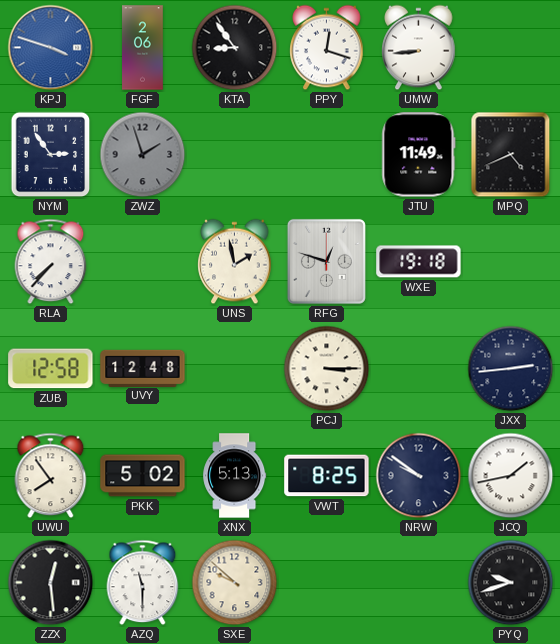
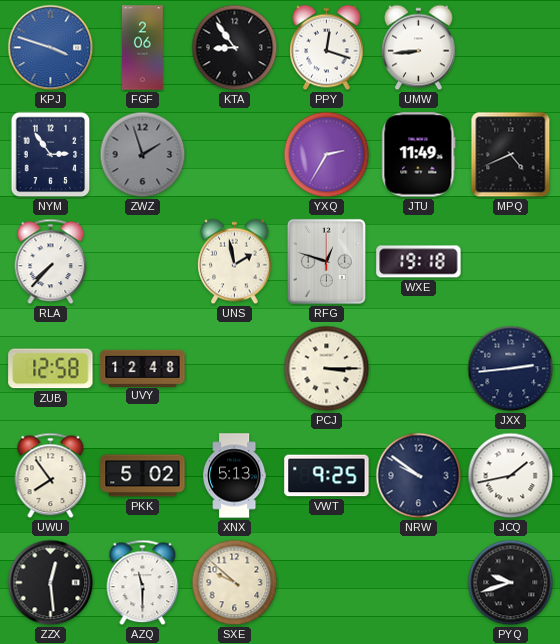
YXQ: none -> 2:35 (327, 155)
VWT: 8:25 -> 9:25 (327, 476)
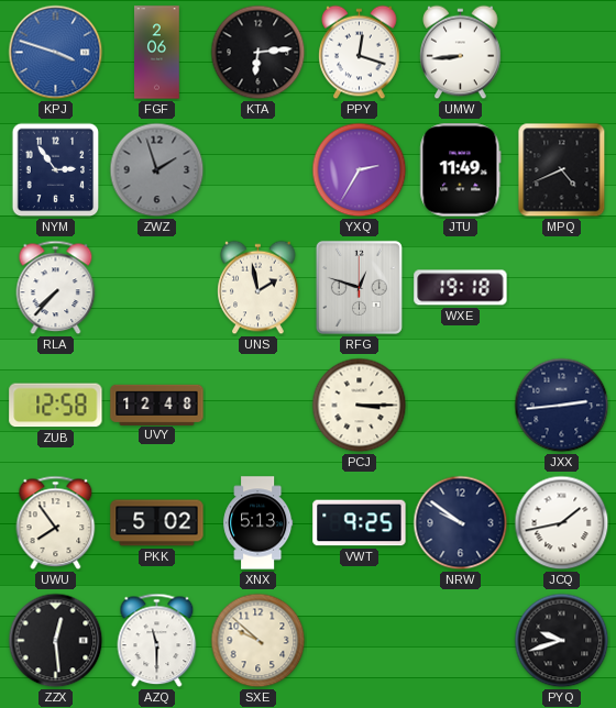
KTA: 8:54 -> 6:14 (258, 53)
